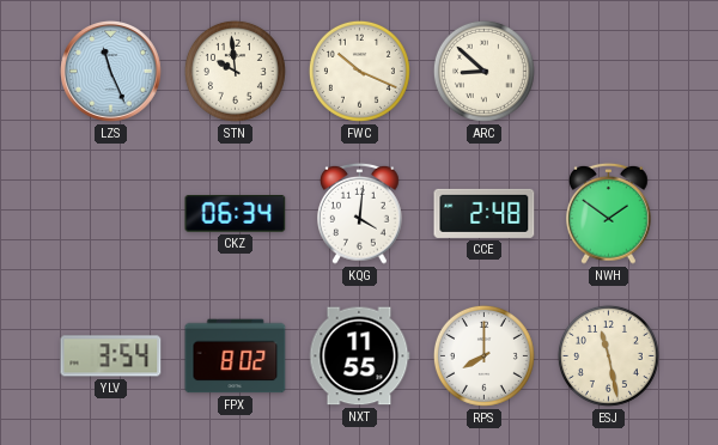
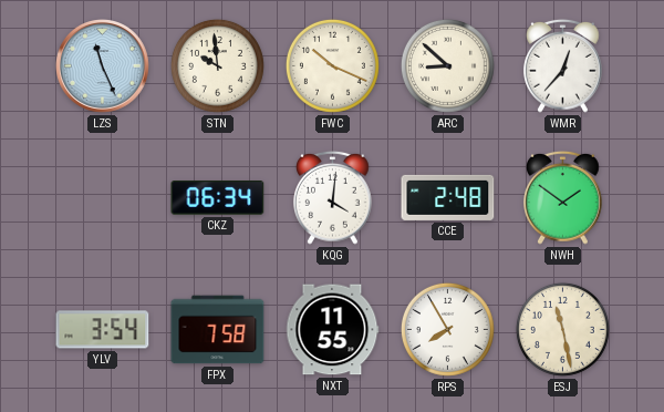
WMR: none -> 12:37 (563, 65)
FPX: 8:02 -> 7:58 (218, 330)
RPS: 8:00 -> 7:55 (447, 329)
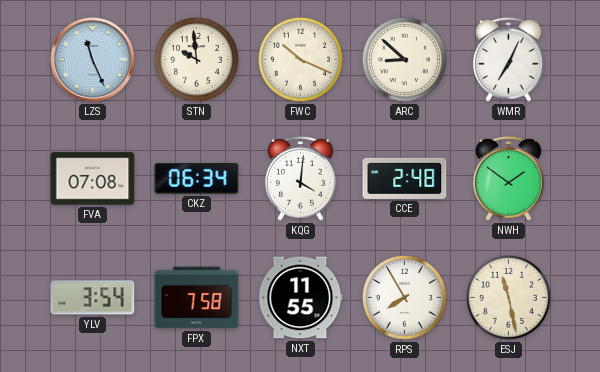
WMR: 12:37 -> 7:04 (509, 59)
FVA: none -> 07:08 (93, 179)
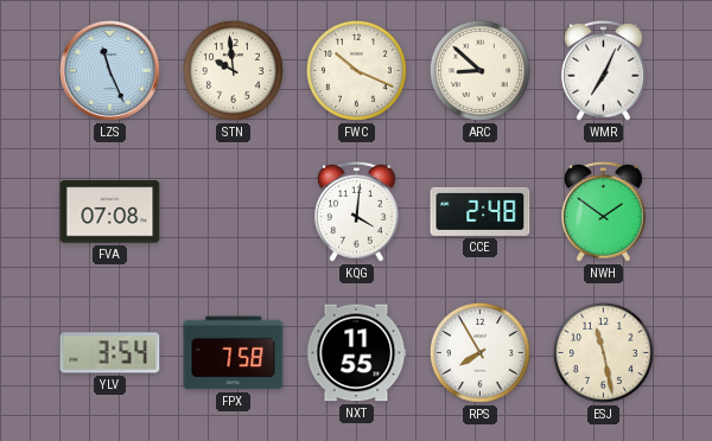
CKZ: 06:34 -> none (197, 179)
